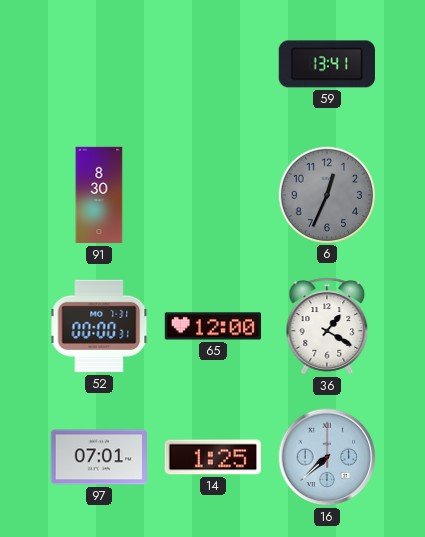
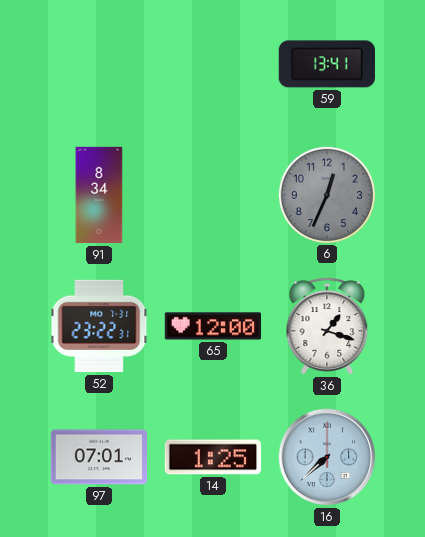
91: 8:30 -> 8:34 (99, 195)
52: 00:00 -> 23:22 (99, 326)
36: 1:20 -> 1:18 (327, 326)
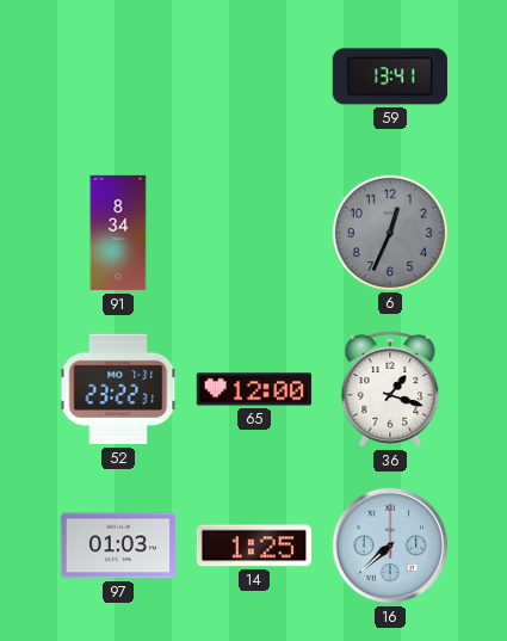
97: 07:01 -> 01:03 (117, 546)
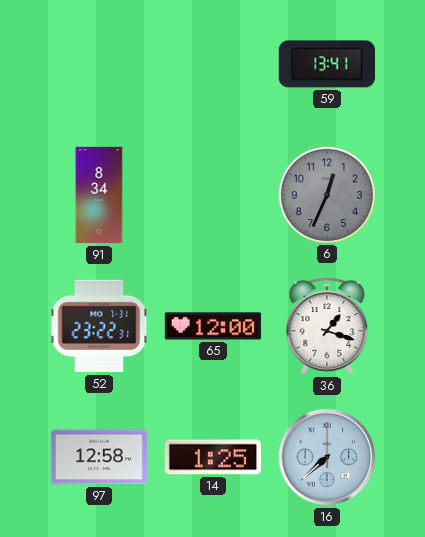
97: 01:03 -> 12:58 (98, 457)
